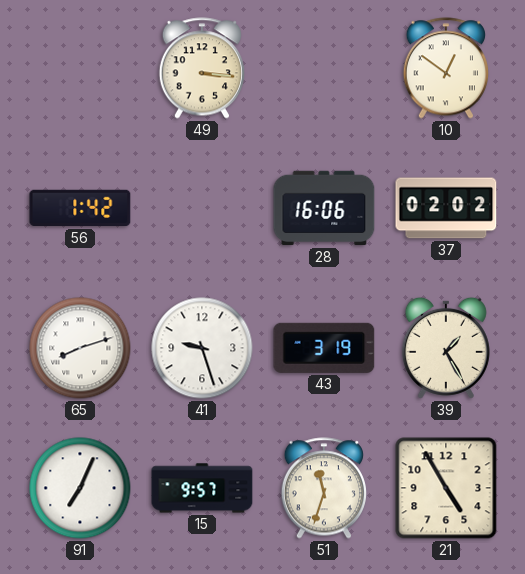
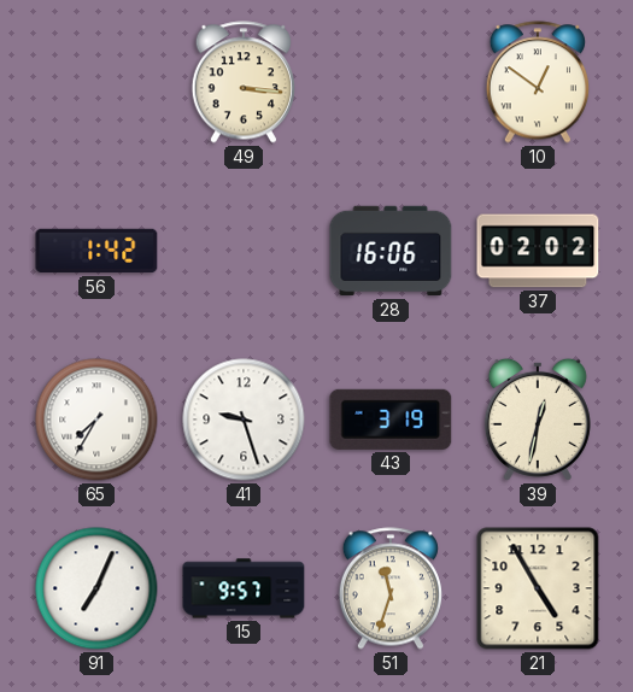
65: 8:12 -> 7:35 (96, 420)
39: 1:25 -> 12:32 (538, 420)
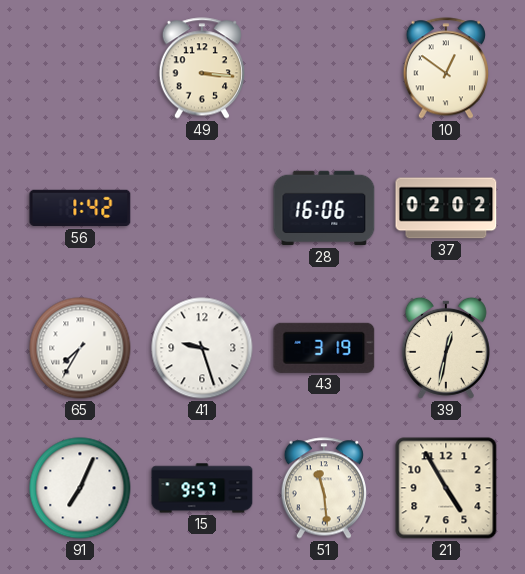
51: 11:33 -> 11:29 (323, 488)
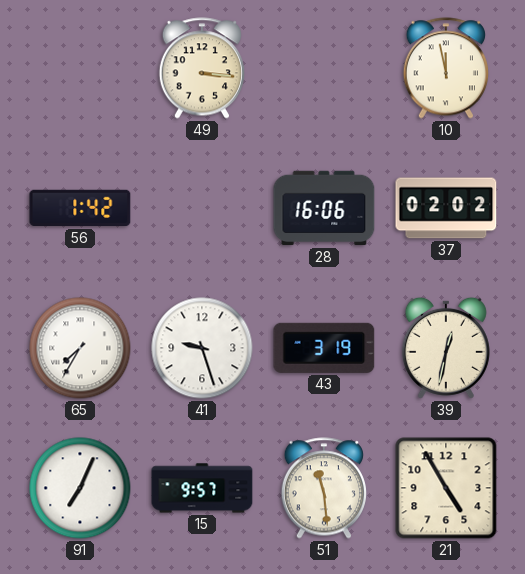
10: 12:51 -> 11:58 (445, 68)
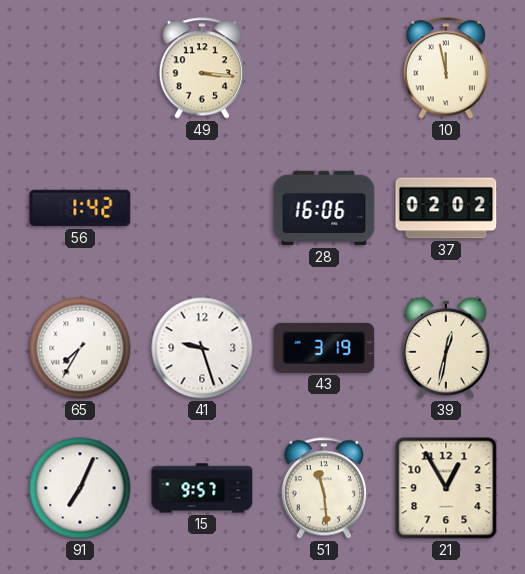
21: 4:55 -> 12:55 (446, 488)
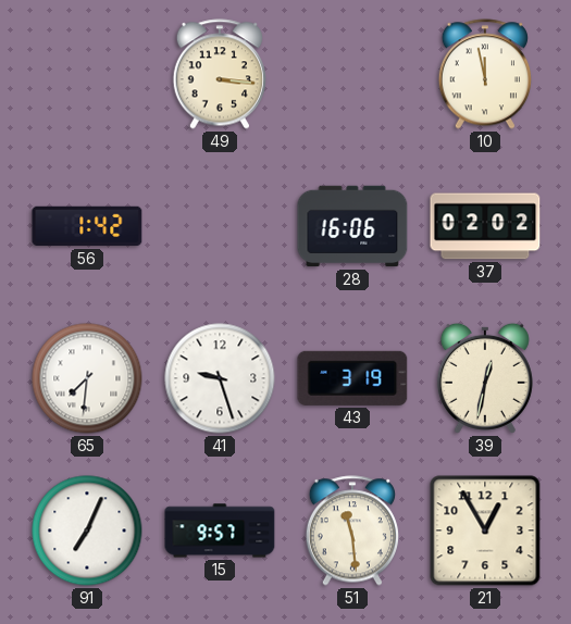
65: 7:35 -> 7:31 (87, 378)
